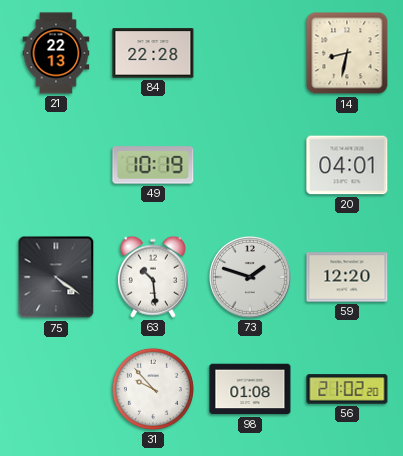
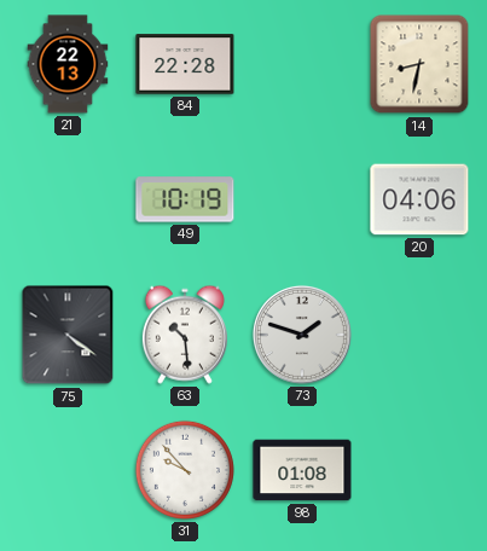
20: 04:01 -> 04:06 (419, 199)
59: 12:20 -> none (347, 277)
56: 21:02 -> none (347, 389)
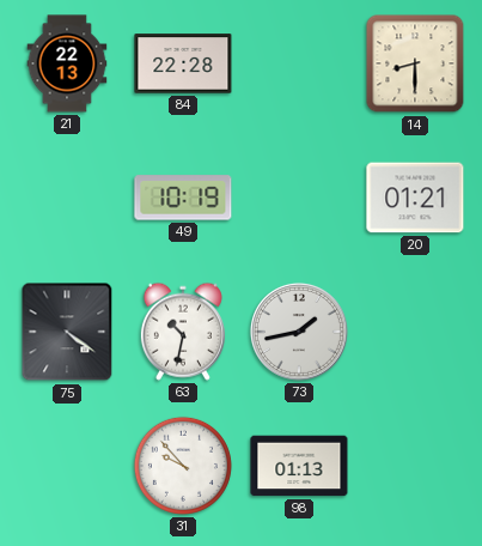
14: 8:32 -> 8:30 (415, 63)
20: 04:06 -> 01:21 (415, 198)
63: 10:29 -> 10:32 (183, 332)
73: 1:48 -> 1:43 (299, 332)
98: 01:08 -> 01:13 (299, 466)
